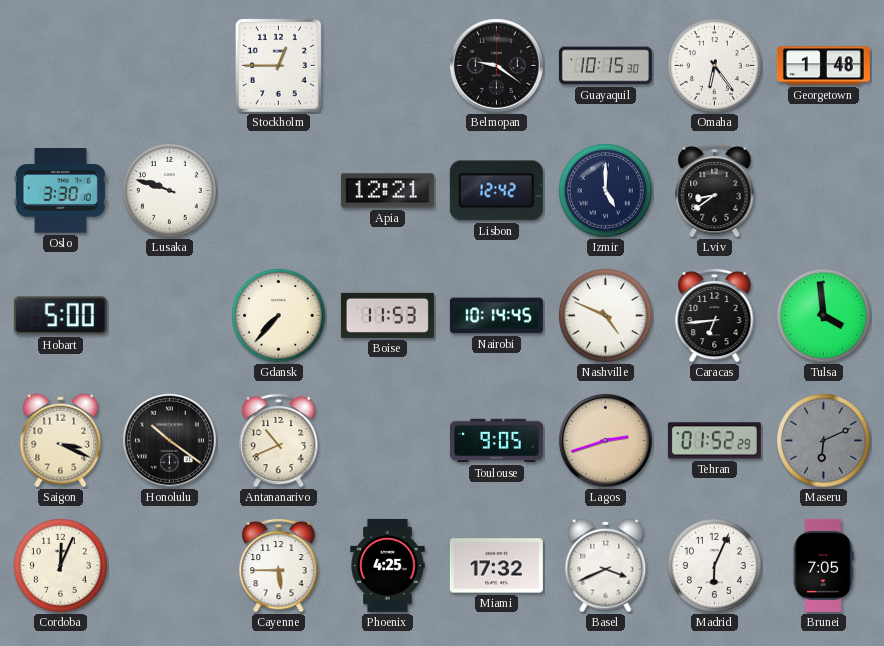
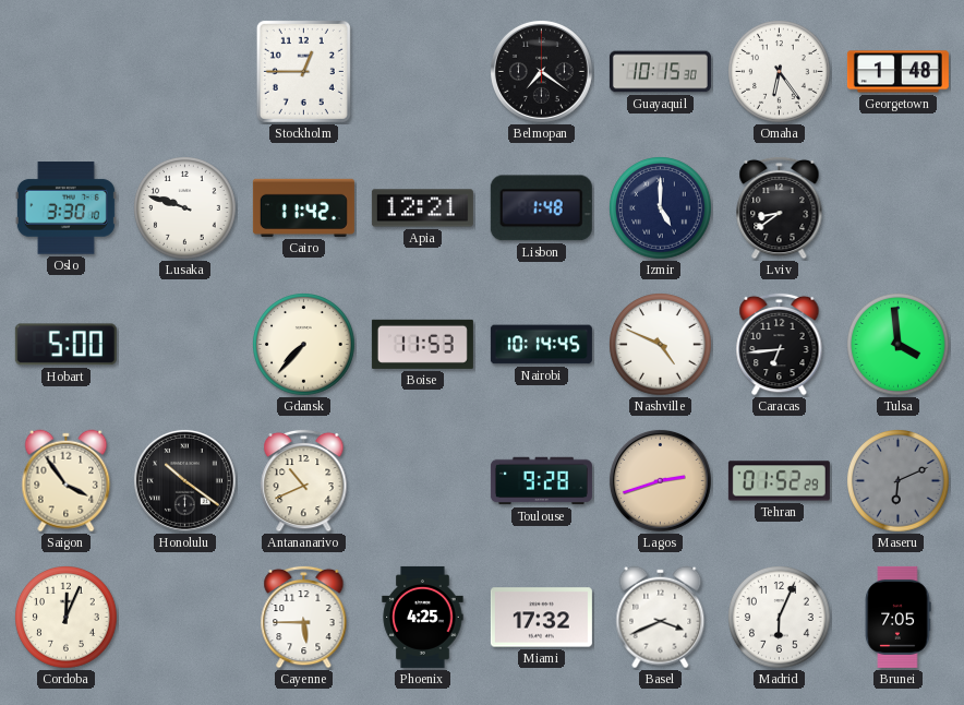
Belmopan: 9:21 -> 7:21 (541, 71)
Cairo: none -> 11:42 (303, 207)
Lisbon: 12:42 -> 1:48 (541, 208)
Saigon: 3:19 -> 3:54 (67, 481)
Toulouse: 9:05 -> 9:28 (541, 481)
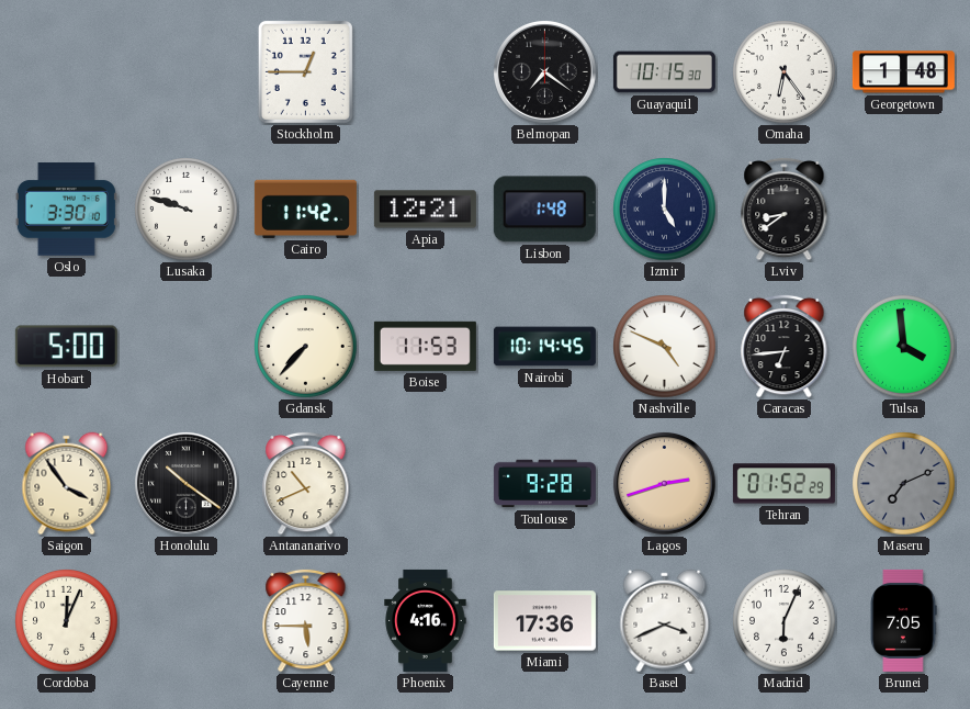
Maseru: 6:11 -> 7:11 (904, 484)
Phoenix: 4:25 -> 4:16 (426, 620)
Miami: 17:32 -> 17:36 (544, 621)
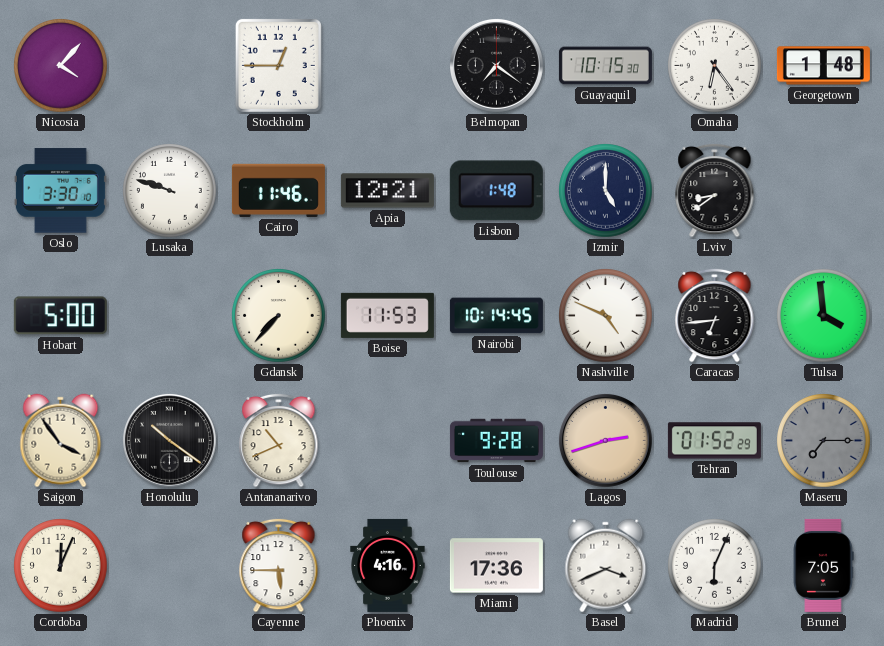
Nicosia: none -> 4:07 (61, 66)
Cairo: 11:42 -> 11:46 (278, 190)
Maseru: 7:11 -> 7:15 (824, 441)
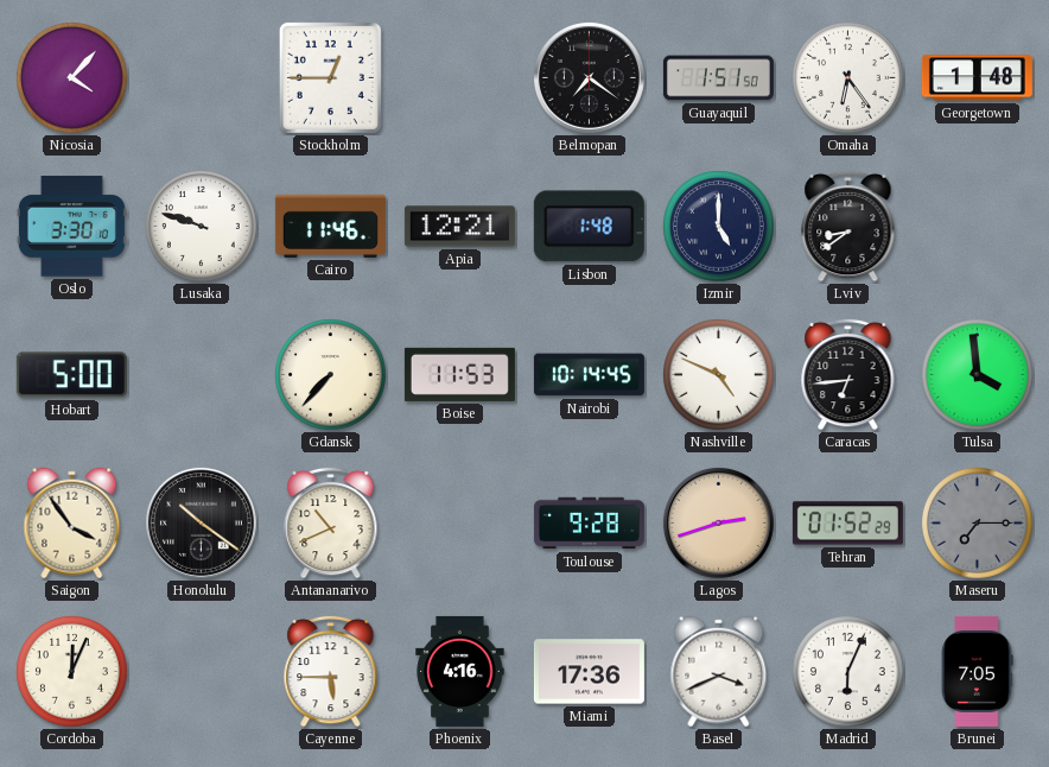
Guayaquil: 10:15 -> 1:51 (718, 78)
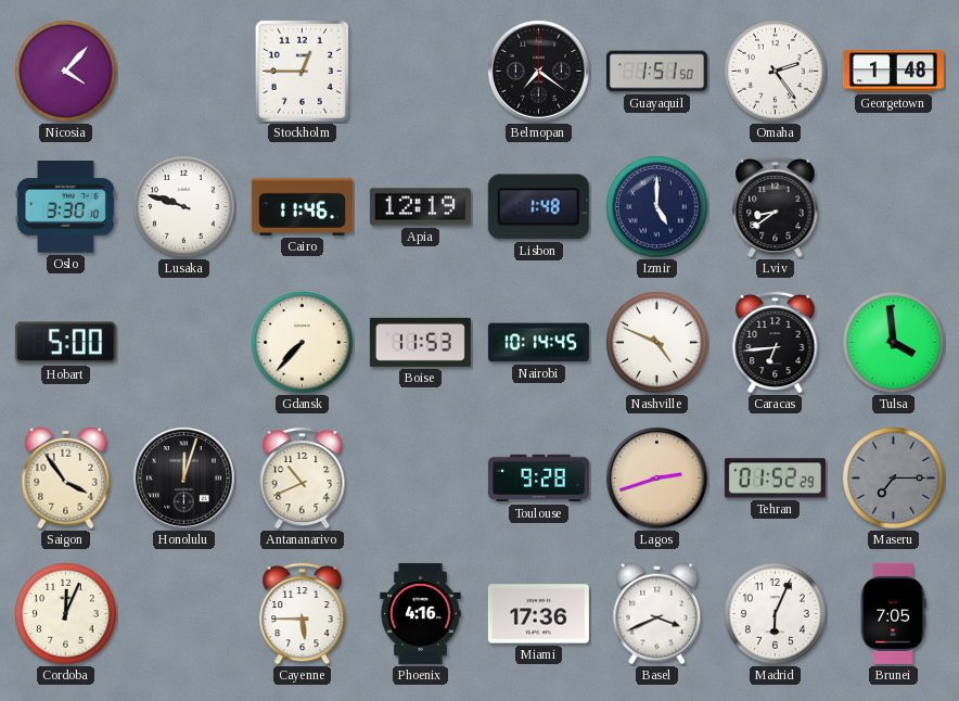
Omaha: 6:24 -> 2:24 (776, 72)
Apia: 12:21 -> 12:19 (420, 207)
Honolulu: 10:21 -> 12:03 (183, 477)
